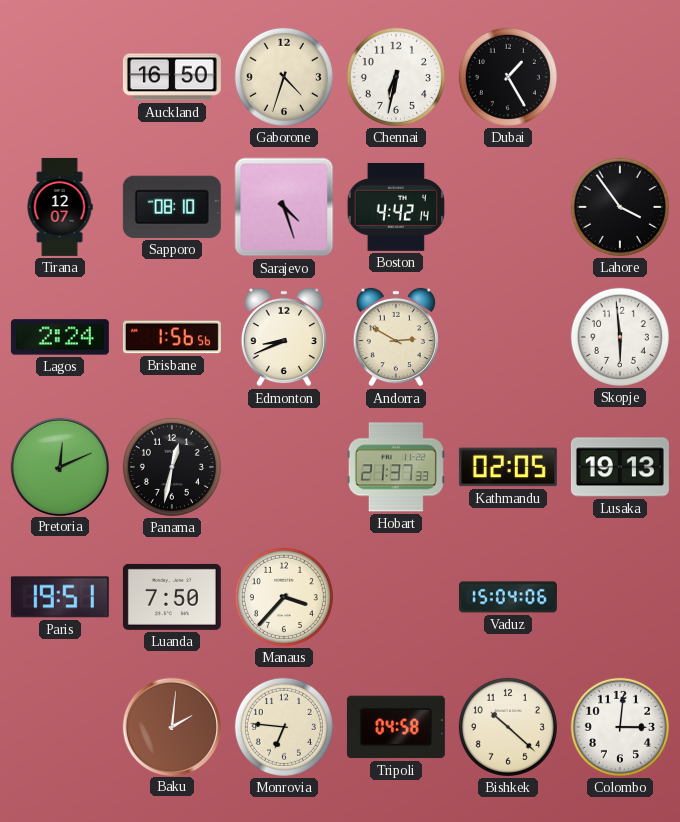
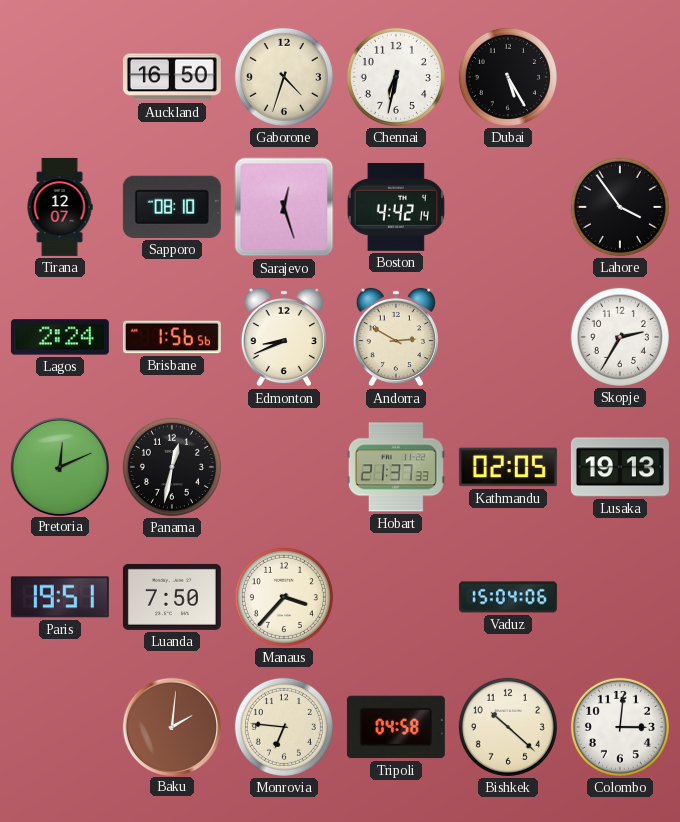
Dubai: 1:25 -> 5:25 (508, 77)
Sarajevo: 4:27 -> 12:27 (284, 207)
Skopje: 5:59 -> 2:35 (620, 337)
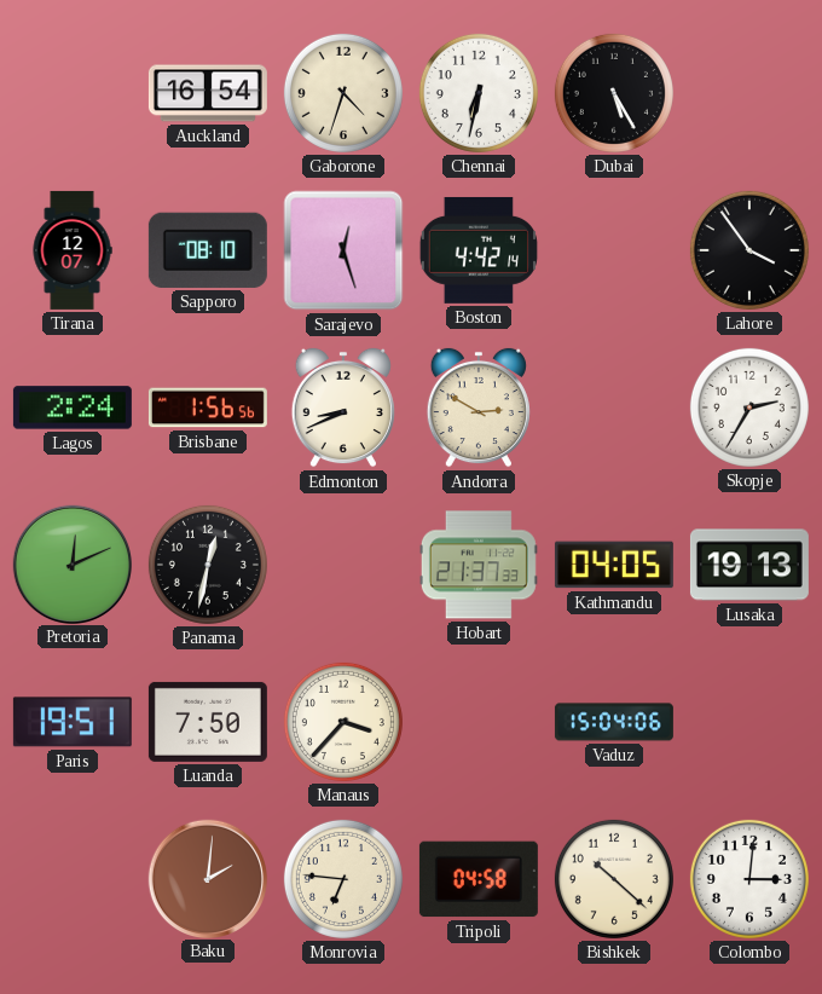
Auckland: 16:50 -> 16:54 (208, 93)
Kathmandu: 02:05 -> 04:05 (614, 565)
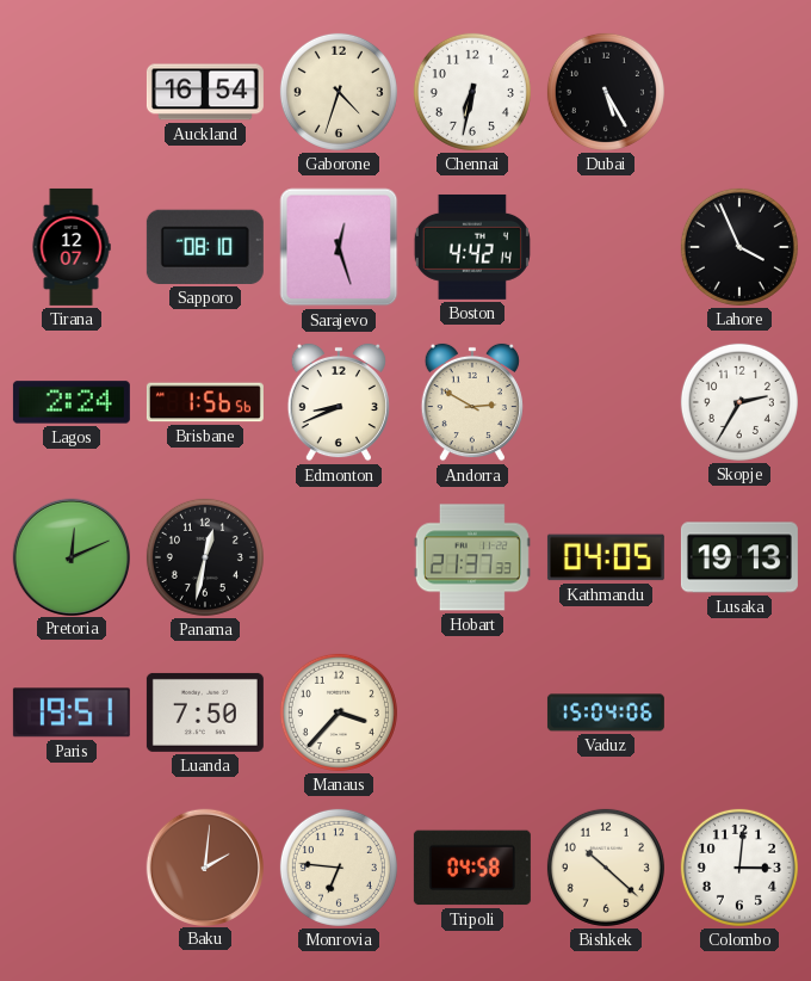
Lahore: 3:54 -> 3:56 (739, 247)
